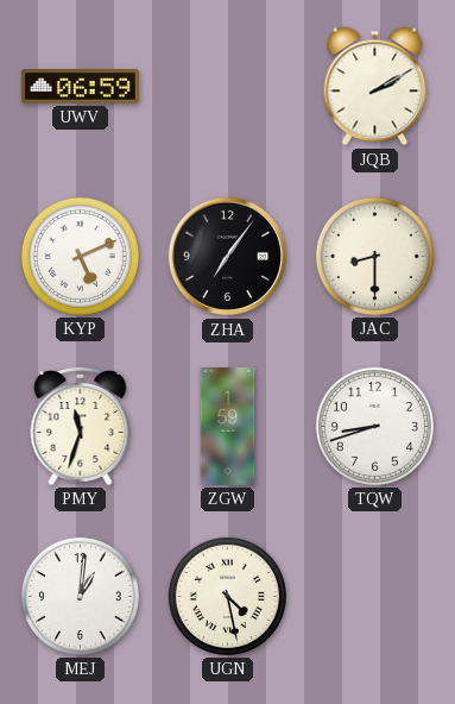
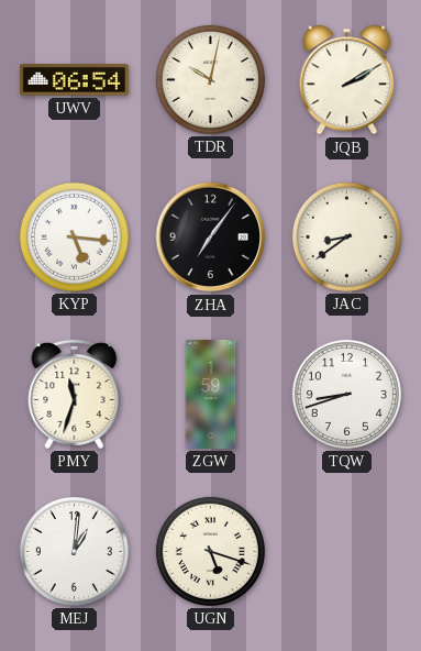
UWV: 06:59 -> 06:54 (74, 80)
TDR: none -> 10:02 (210, 79)
KYP: 5:11 -> 5:16 (74, 236)
JAC: 8:30 -> 8:39 (346, 236)
UGN: 4:28 -> 5:18 (210, 551)
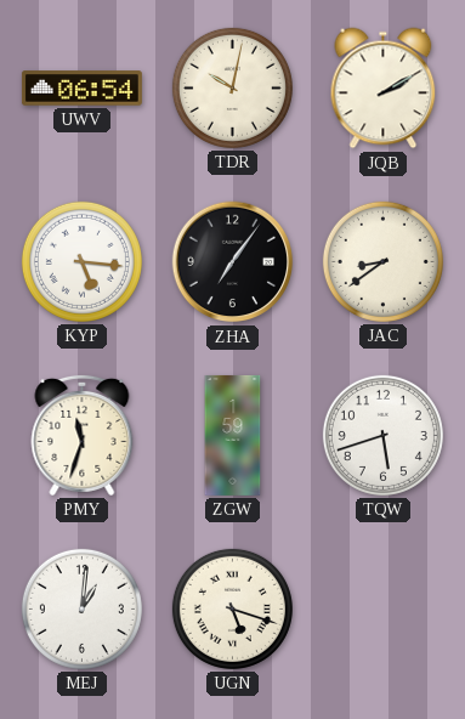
TQW: 8:42 -> 5:42 (382, 435)
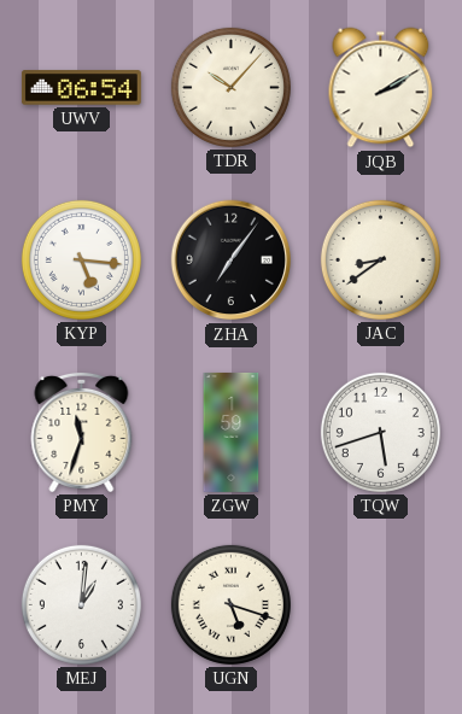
TDR: 10:02 -> 10:07 (230, 87)
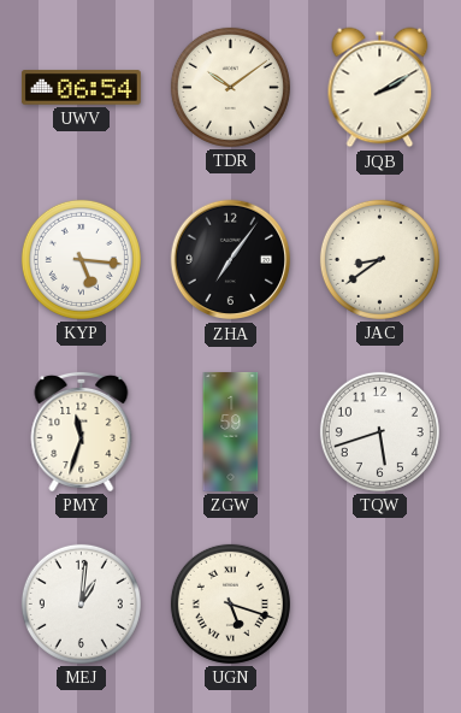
TDR: 10:07 -> 10:09 (230, 87)
